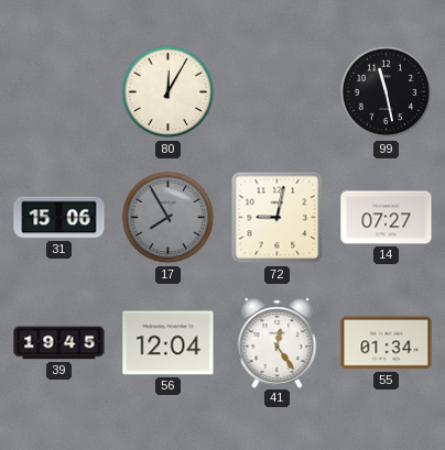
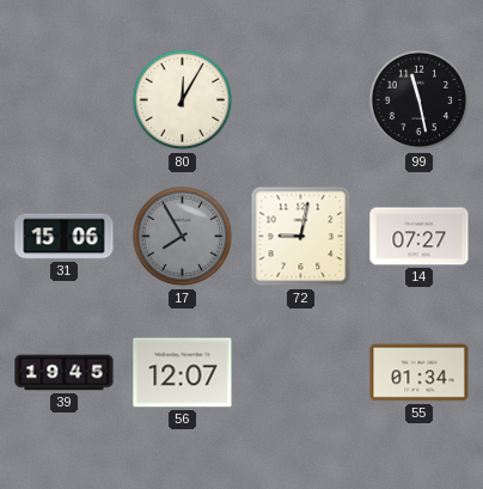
56: 12:04 -> 12:07 (183, 373)
41: 12:24 -> none (278, 342)
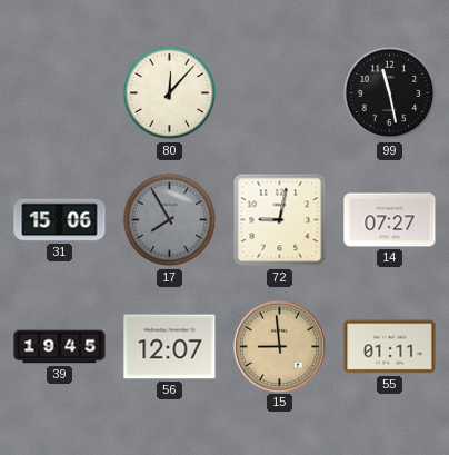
80: 12:05 -> 12:07 (170, 93)
15: none -> 8:59 (279, 346)
55: 01:34 -> 01:11 (390, 347)
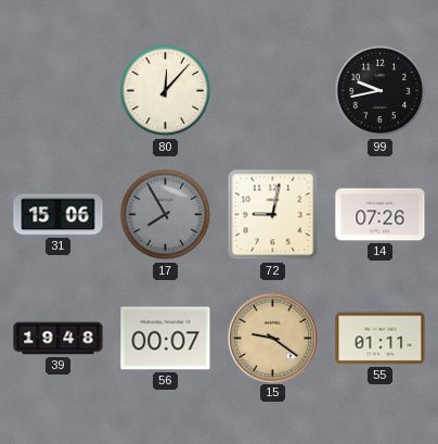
99: 11:28 -> 9:43 (381, 91)
14: 07:27 -> 07:26 (381, 215)
39: 19:45 -> 19:48 (59, 339)
56: 12:07 -> 00:07 (166, 339)
15: 8:59 -> 9:21 (272, 338)
